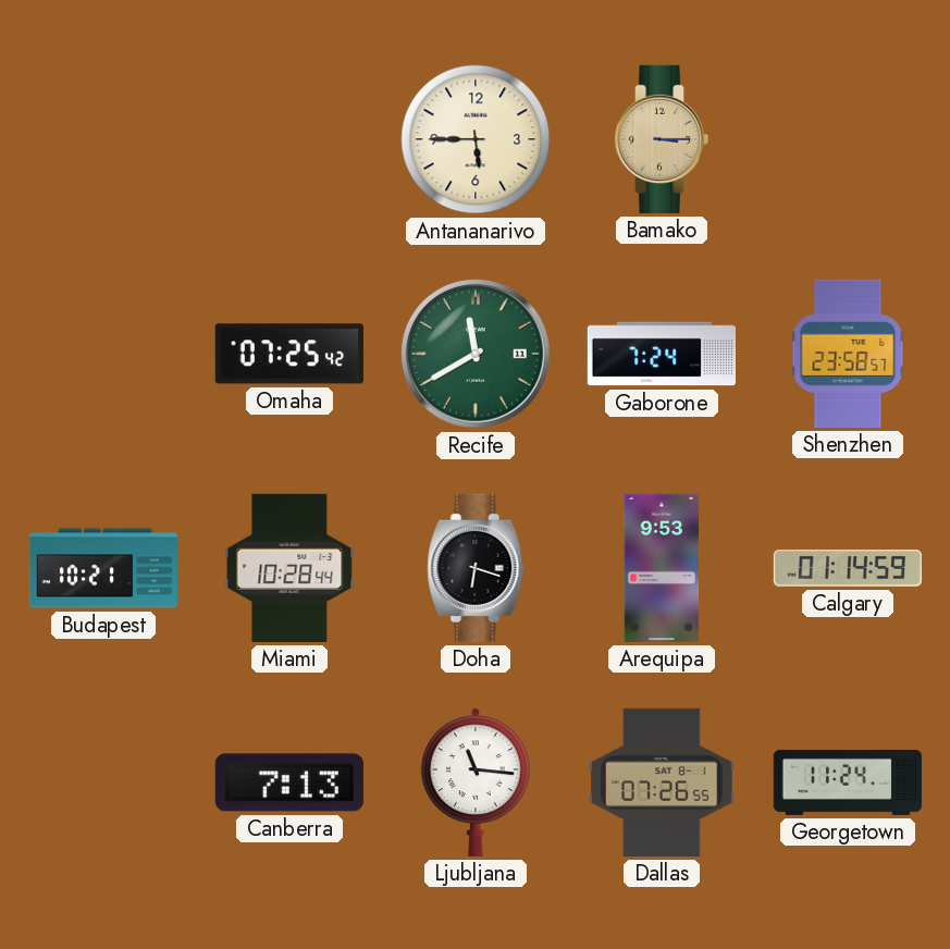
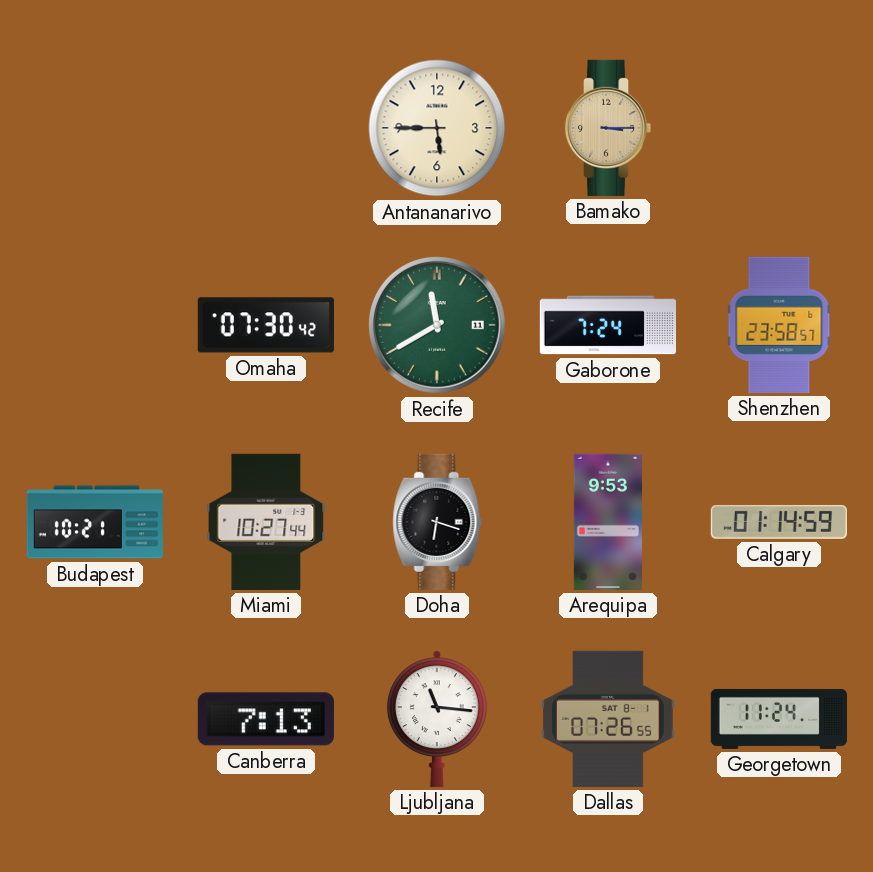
Omaha: 07:25 -> 07:30 (266, 325)
Miami: 10:28 -> 10:27 (266, 522)
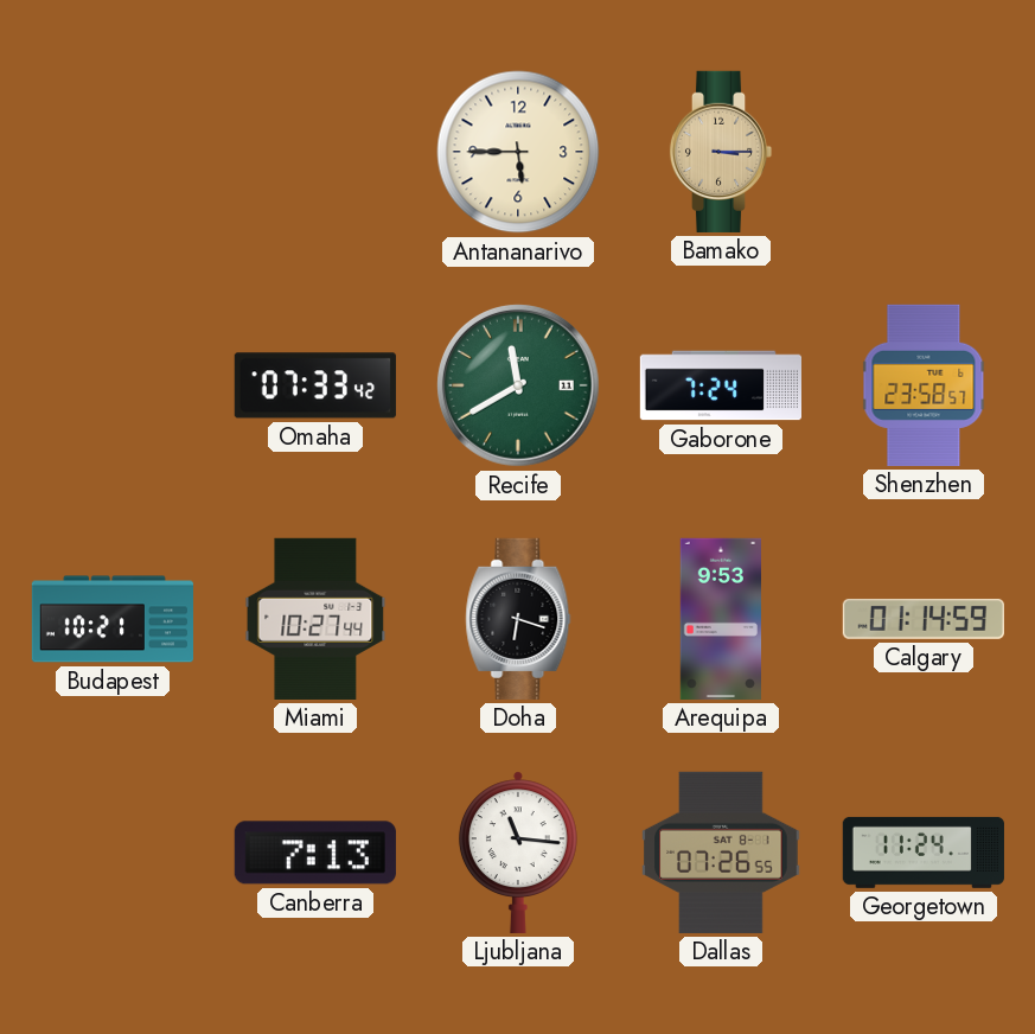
Omaha: 07:30 -> 07:33 (315, 385)
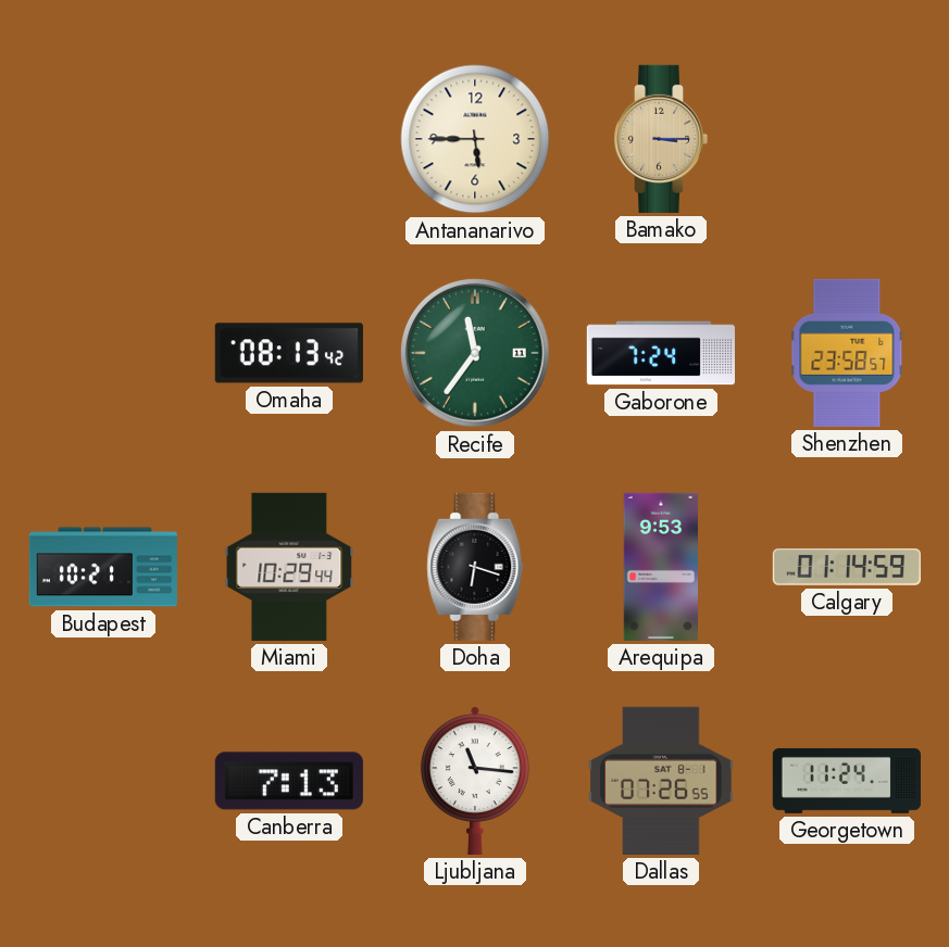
Omaha: 07:33 -> 08:13 (289, 353)
Recife: 11:40 -> 11:36 (475, 353)
Miami: 10:27 -> 10:29 (289, 567)
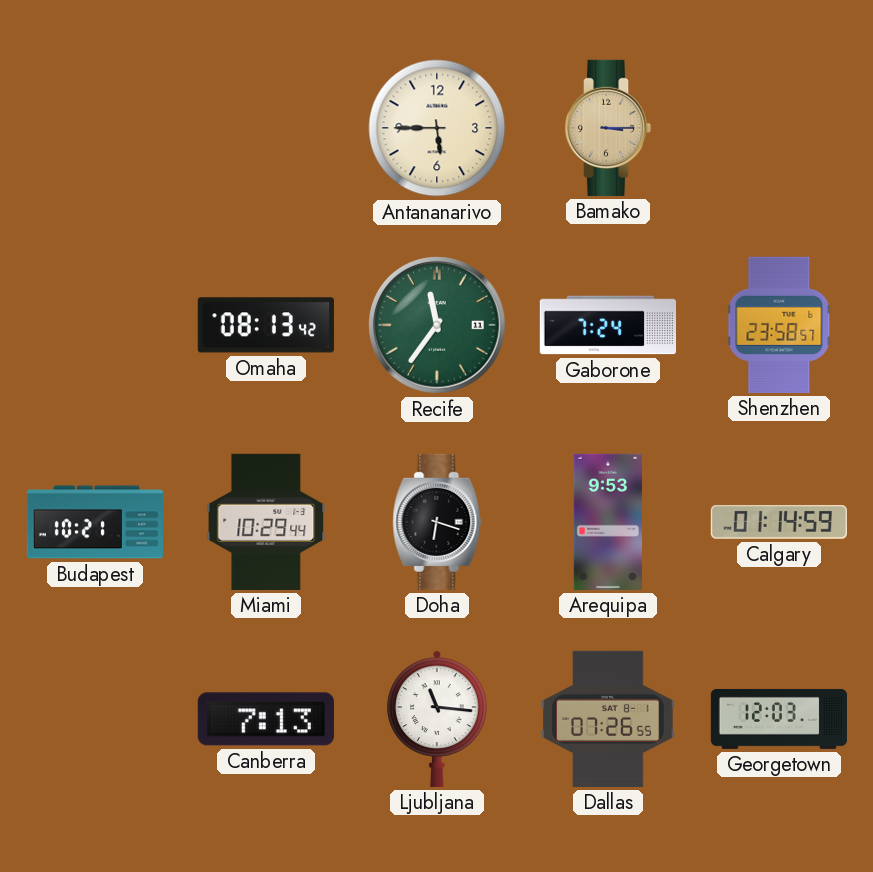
Georgetown: 11:24 -> 12:03 (779, 719)
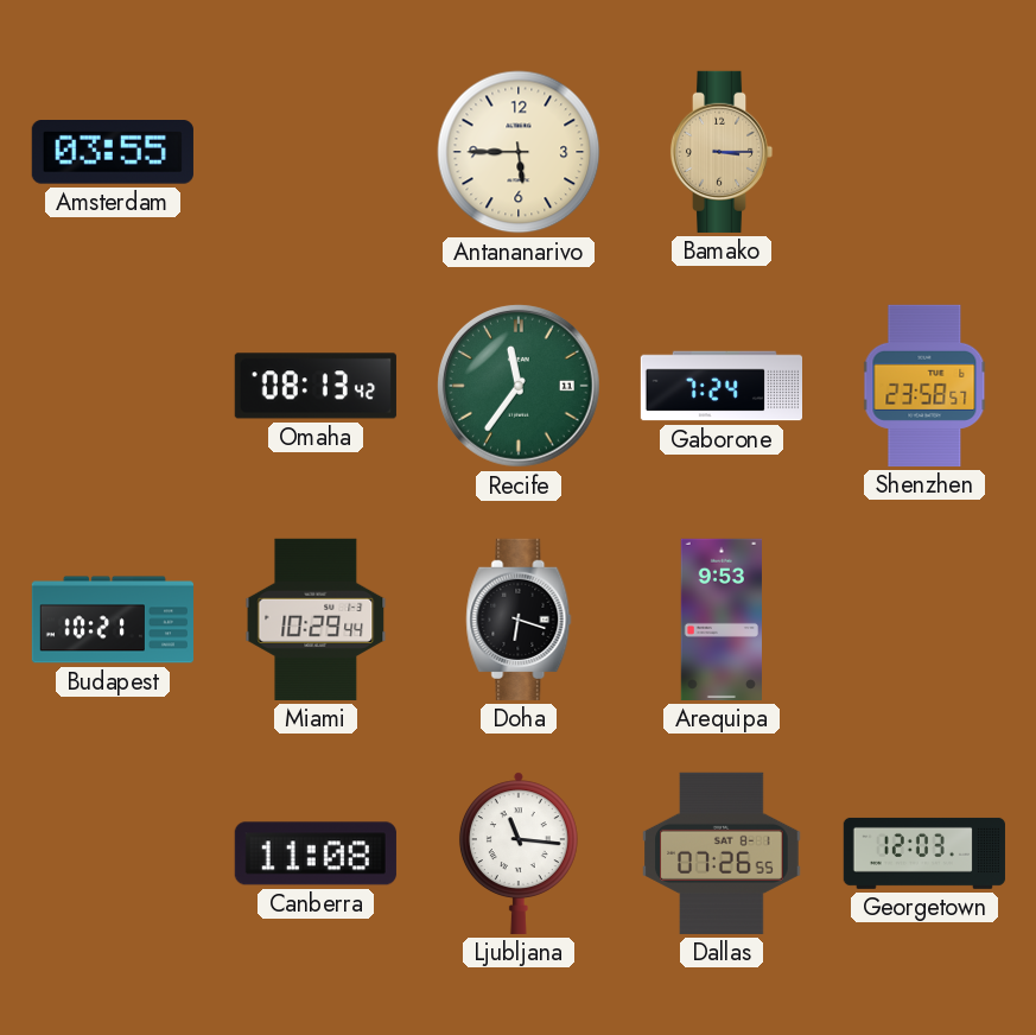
Amsterdam: none -> 03:55 (113, 153)
Calgary: 01:14 -> none (779, 522)
Canberra: 7:13 -> 11:08 (316, 853)
